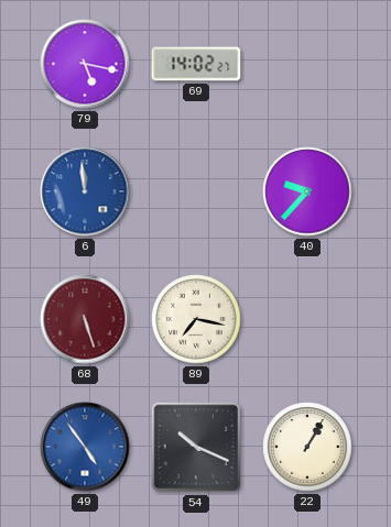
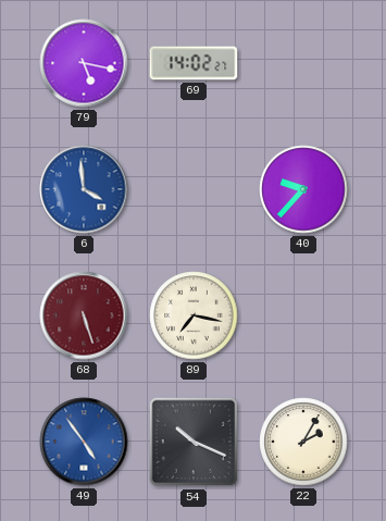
6: 11:59 -> 3:59 (84, 189)
22: 1:05 -> 2:05 (303, 442)
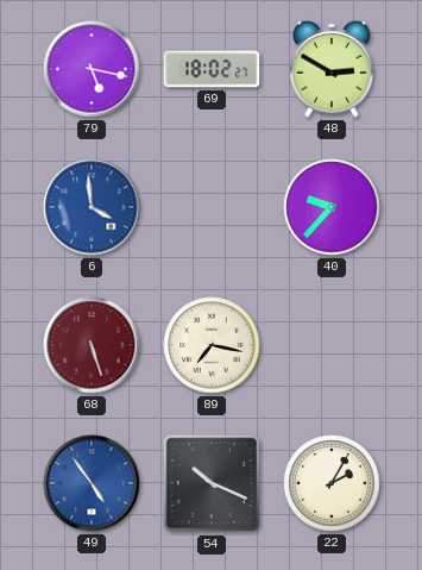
69: 14:02 -> 18:02 (212, 69)
48: none -> 2:50 (332, 69)
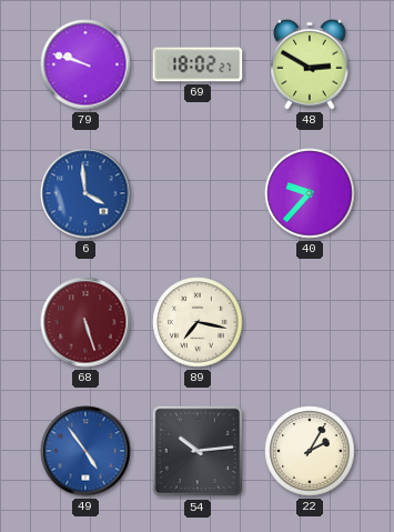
79: 5:17 -> 9:48 (85, 64)
54: 10:19 -> 10:14 (198, 451)
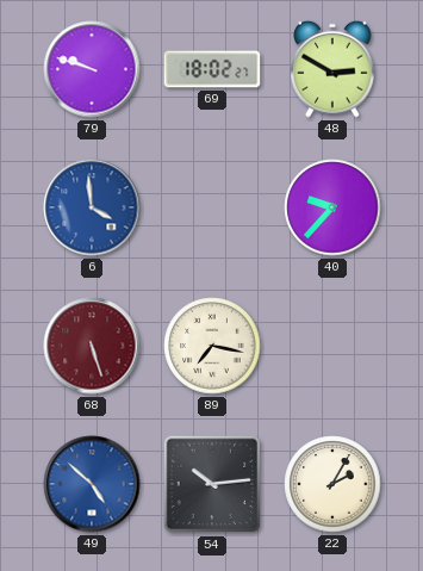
49: 4:54 -> 4:52 (92, 484)
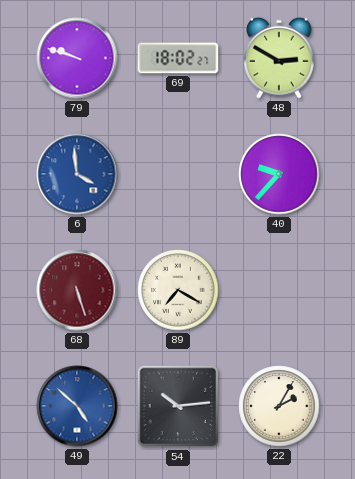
89: 7:17 -> 7:20 (178, 290)
